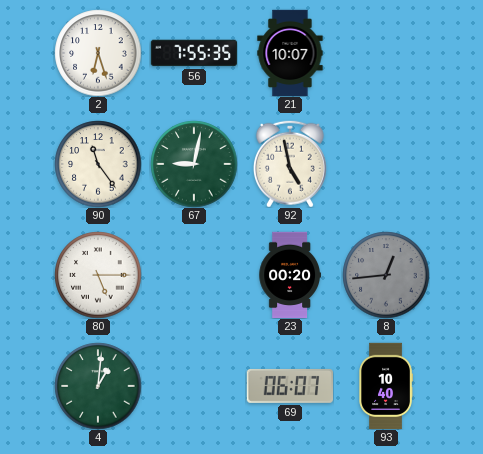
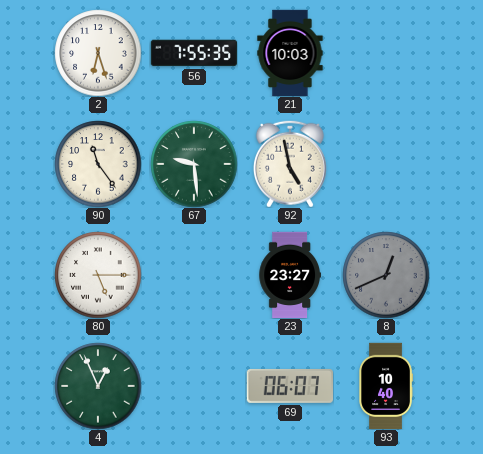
21: 10:07 -> 10:03 (290, 53)
67: 9:02 -> 9:29 (194, 164)
23: 00:20 -> 23:27 (290, 275)
8: 12:44 -> 12:41 (386, 275)
4: 1:01 -> 12:56 (98, 386)
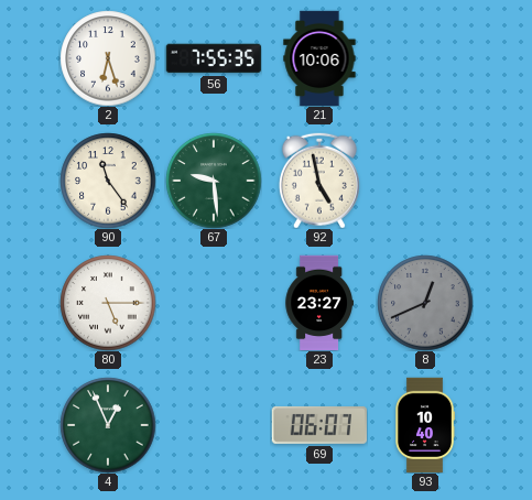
21: 10:03 -> 10:06 (319, 58)
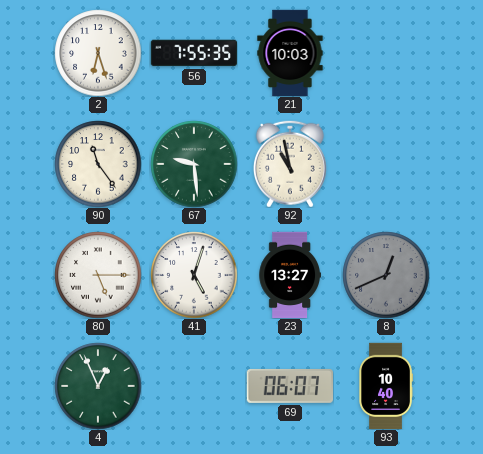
21: 10:06 -> 10:03 (290, 53)
92: 4:58 -> 10:58 (290, 164)
41: none -> 5:03 (194, 275)
23: 23:27 -> 13:27 (290, 275)
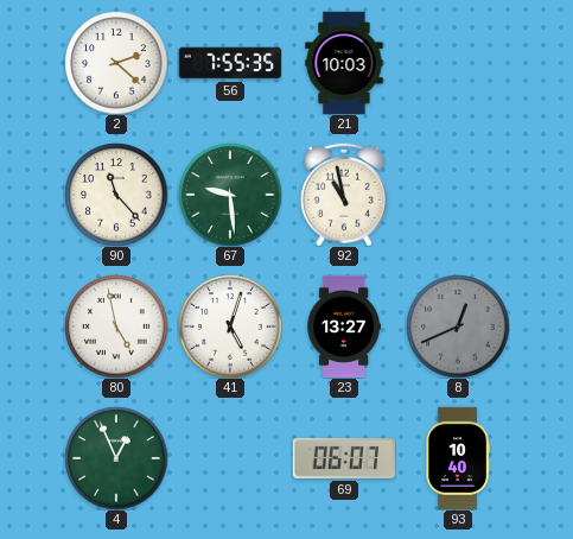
2: 6:27 -> 2:22 (116, 63)
90: 11:24 -> 11:23 (116, 195)
80: 5:15 -> 4:58 (116, 326)
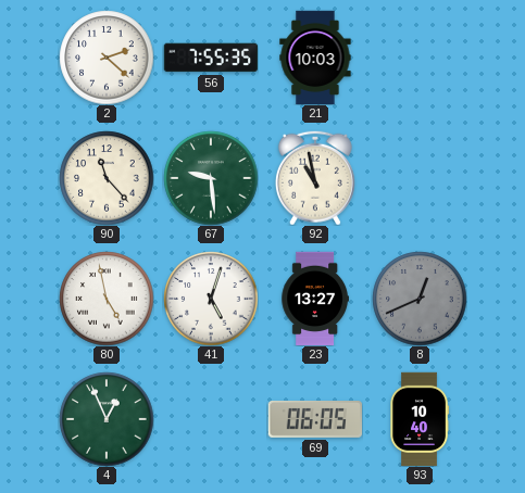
69: 06:07 -> 06:05 (314, 419)
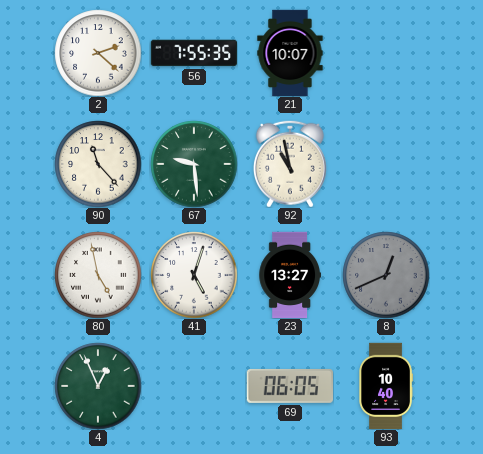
21: 10:03 -> 10:07 (290, 53)
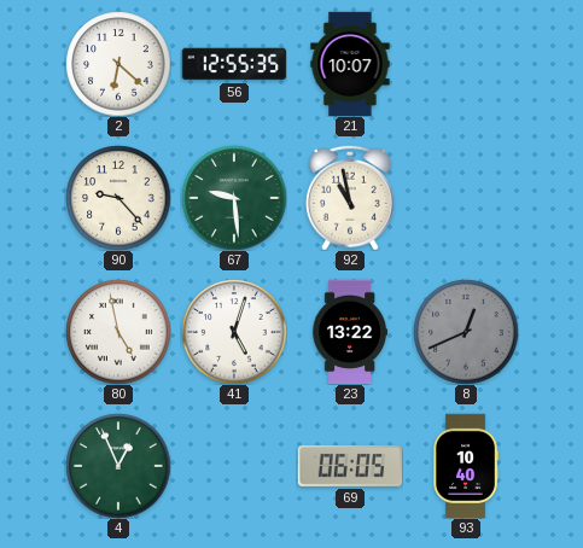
2: 2:22 -> 6:22 (118, 64)
56: 7:55 -> 12:55 (233, 64)
90: 11:23 -> 9:23 (118, 198)
23: 13:27 -> 13:22 (350, 332)
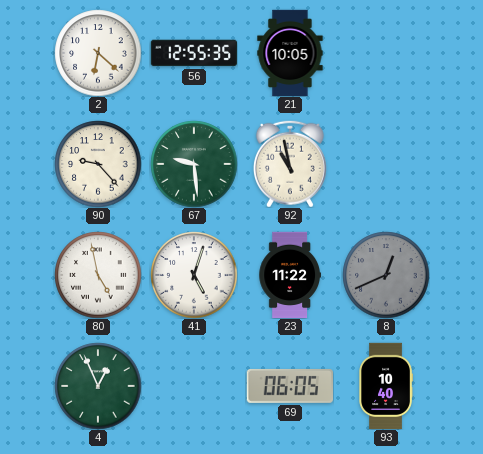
21: 10:07 -> 10:05 (290, 53)
23: 13:22 -> 11:22 (290, 275)
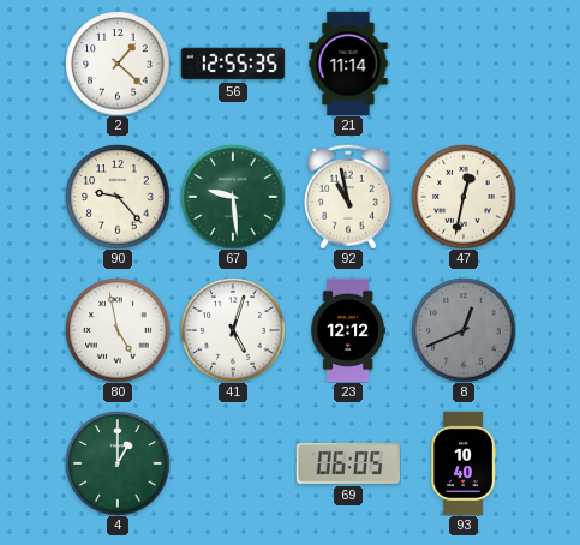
2: 6:22 -> 1:22 (118, 64)
21: 10:05 -> 11:14 (348, 64)
47: none -> 12:32 (464, 197)
23: 11:22 -> 12:12 (348, 330)
4: 12:56 -> 1:00 (118, 463)
